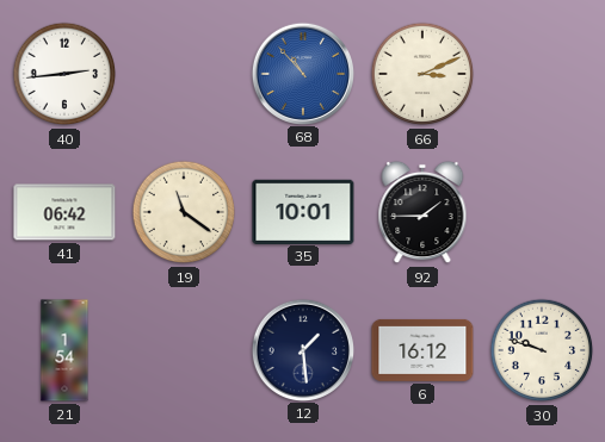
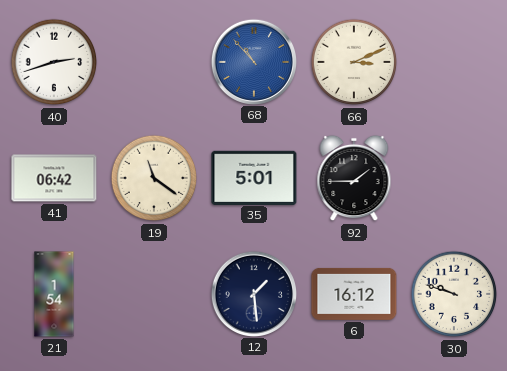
40: 2:44 -> 2:42 (54, 62)
35: 10:01 -> 5:01 (254, 177)
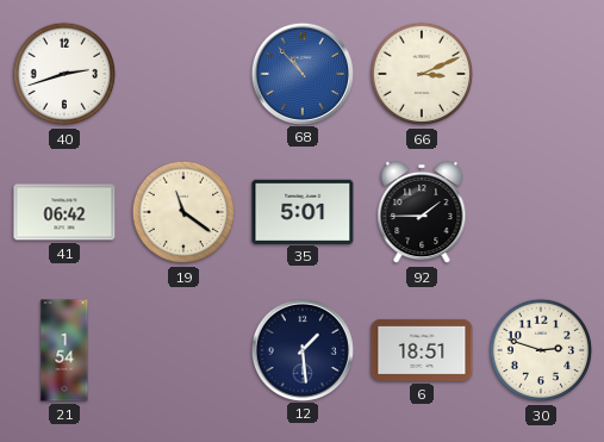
6: 16:12 -> 18:51 (422, 350)
30: 9:48 -> 2:48 (541, 350)
